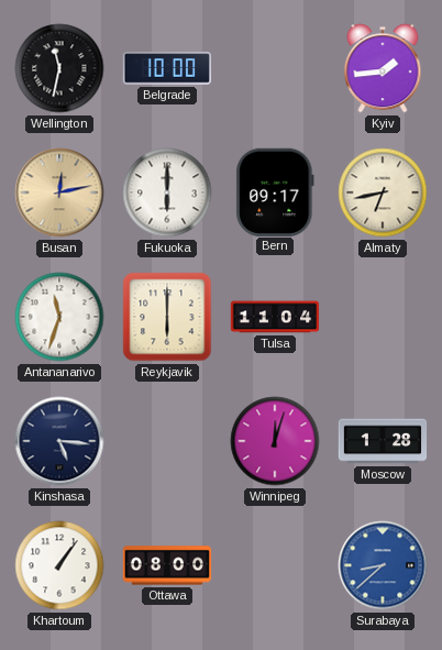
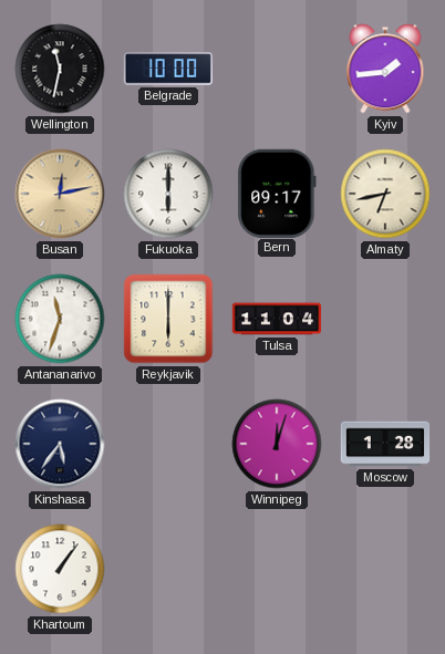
Kinshasa: 5:16 -> 5:36 (60, 444)
Ottawa: 08:00 -> none (167, 565)
Surabaya: 8:38 -> none (383, 565)
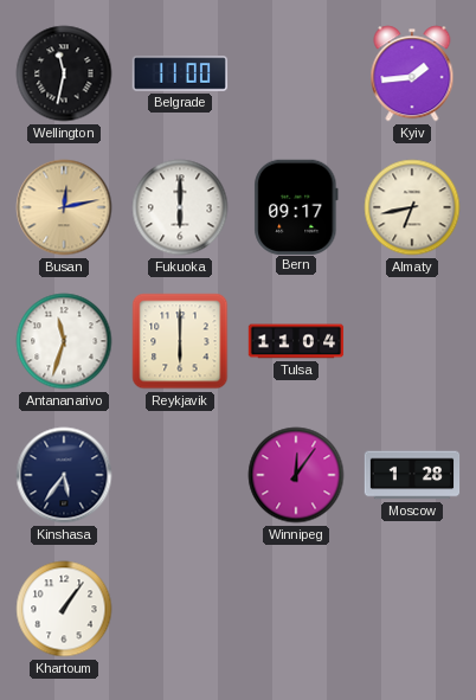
Belgrade: 10:00 -> 11:00 (180, 73)
Winnipeg: 12:03 -> 12:06 (296, 475)
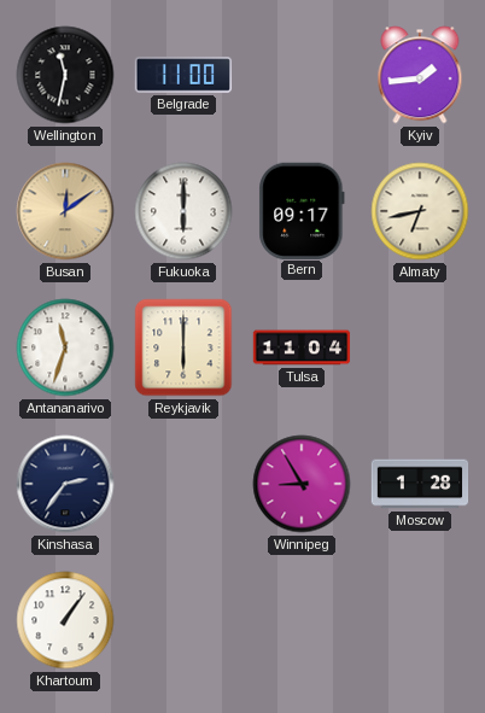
Busan: 12:13 -> 12:09 (65, 211)
Kinshasa: 5:36 -> 2:36 (65, 484)
Winnipeg: 12:06 -> 8:55 (302, 484)
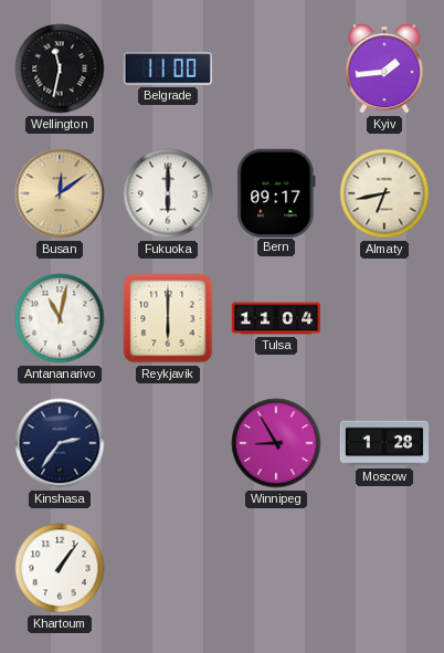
Antananarivo: 11:33 -> 11:02 (60, 318)
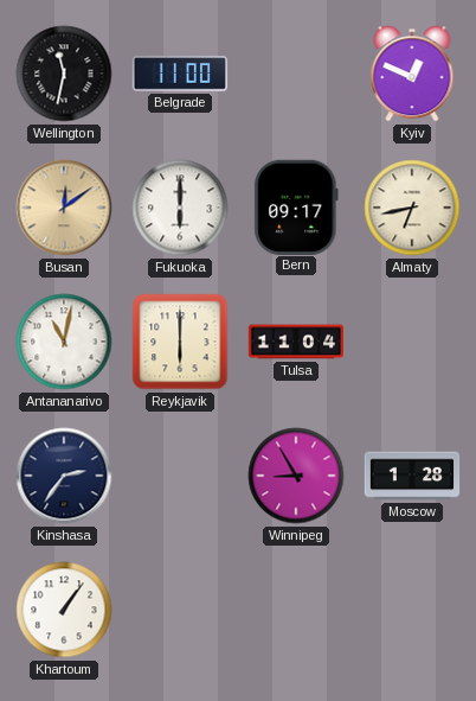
Kyiv: 1:44 -> 12:49 (412, 74)
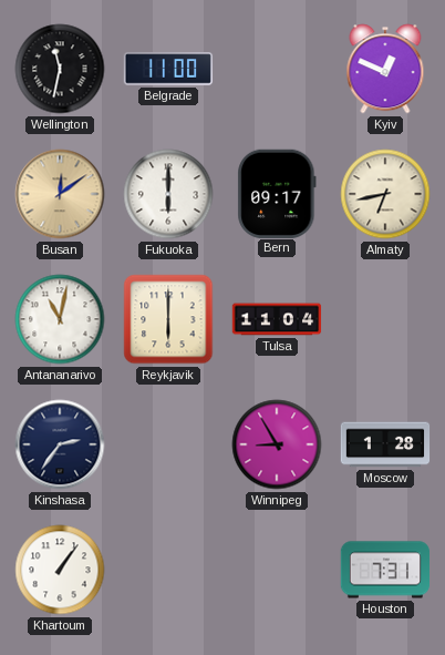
Houston: none -> 7:31 (385, 570)
